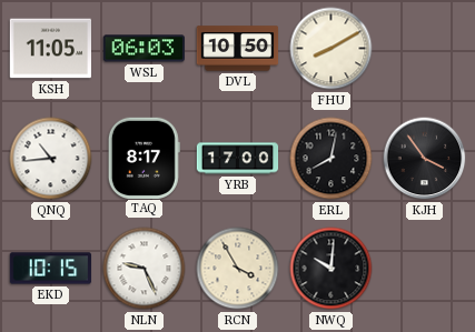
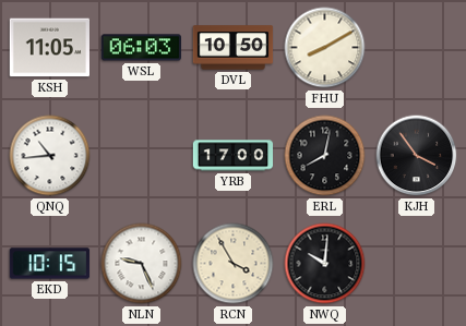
TAQ: 8:17 -> none (144, 158)
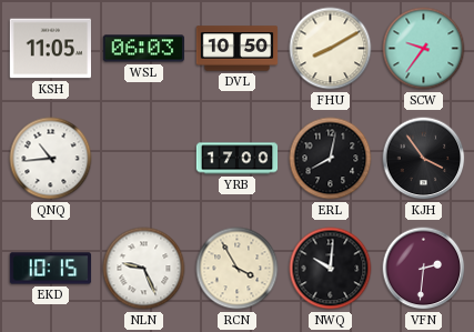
SCW: none -> 9:36 (424, 49)
VFN: none -> 2:31 (424, 269)
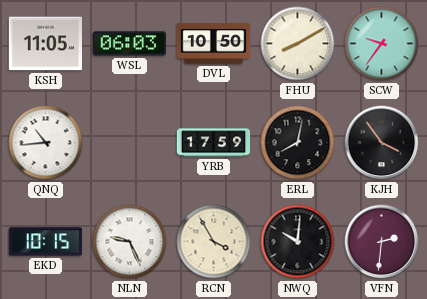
YRB: 17:00 -> 17:59 (214, 143)
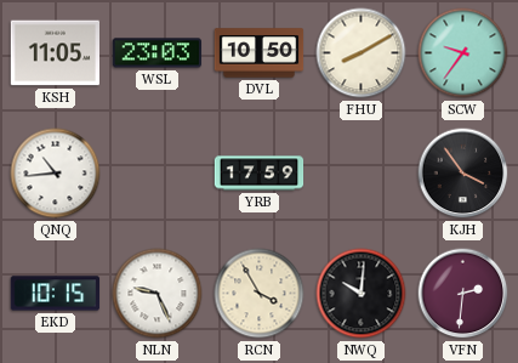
WSL: 06:03 -> 23:03 (156, 53)
ERL: 8:02 -> none (298, 143)
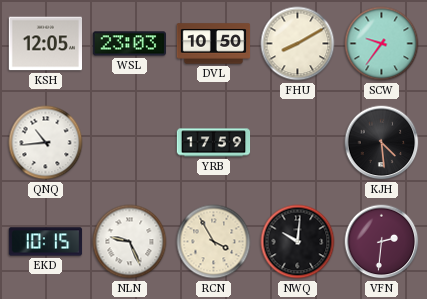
KSH: 11:05 -> 12:05 (46, 44)
KJH: 3:54 -> 4:29 (382, 143)
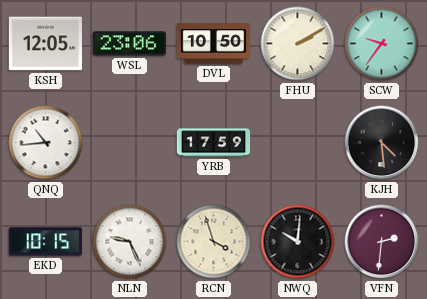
WSL: 23:03 -> 23:06 (129, 44)
FHU: 8:10 -> 2:10 (298, 44)
RCN: 3:55 -> 3:57 (214, 242)
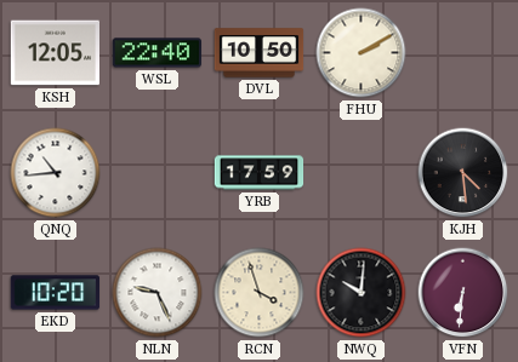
WSL: 23:06 -> 22:40 (156, 53)
SCW: 9:36 -> none (382, 44)
EKD: 10:15 -> 10:20 (56, 293)
VFN: 2:31 -> 6:31 (463, 293)
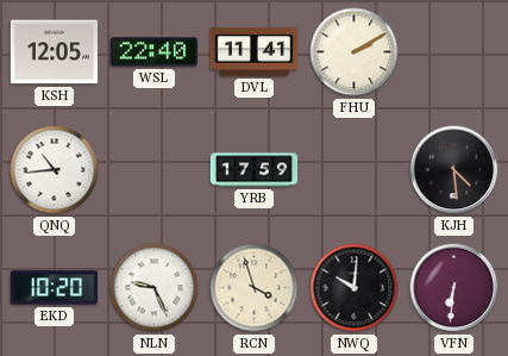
DVL: 10:50 -> 11:41 (255, 52)
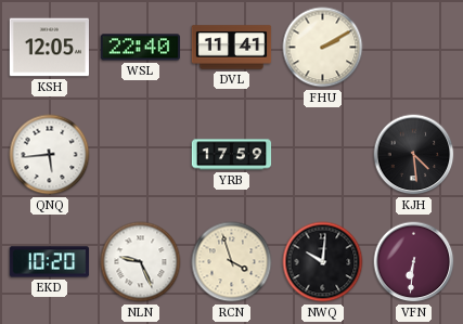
QNQ: 10:44 -> 5:44 (50, 155)
